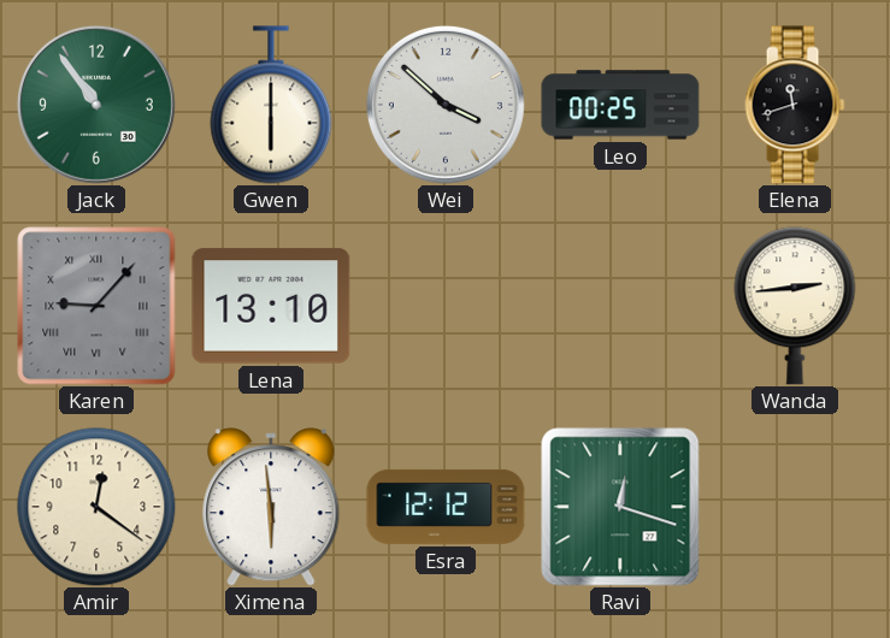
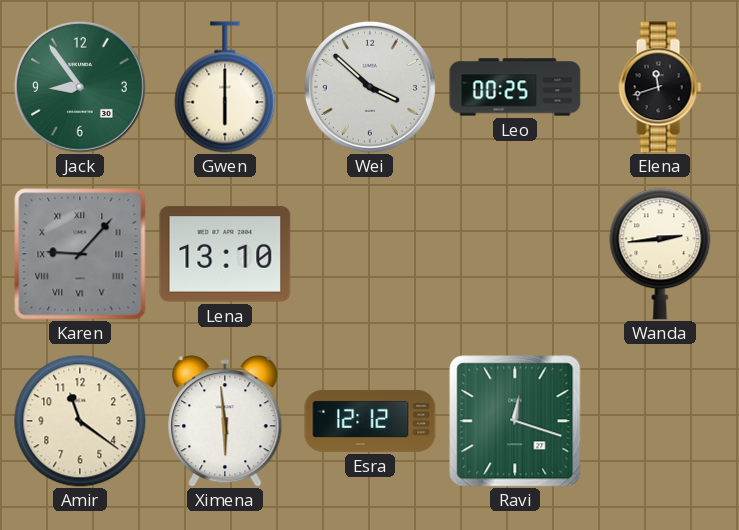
Jack: 10:54 -> 8:54 (80, 87)
Amir: 12:21 -> 11:21 (80, 421)
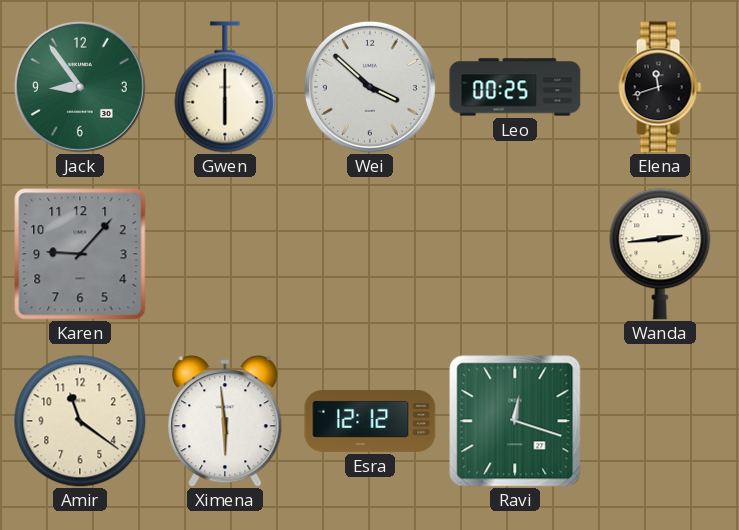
Karen numerals: Roman -> Arabic (80, 254)
Lena: 13:10 -> none (225, 254)
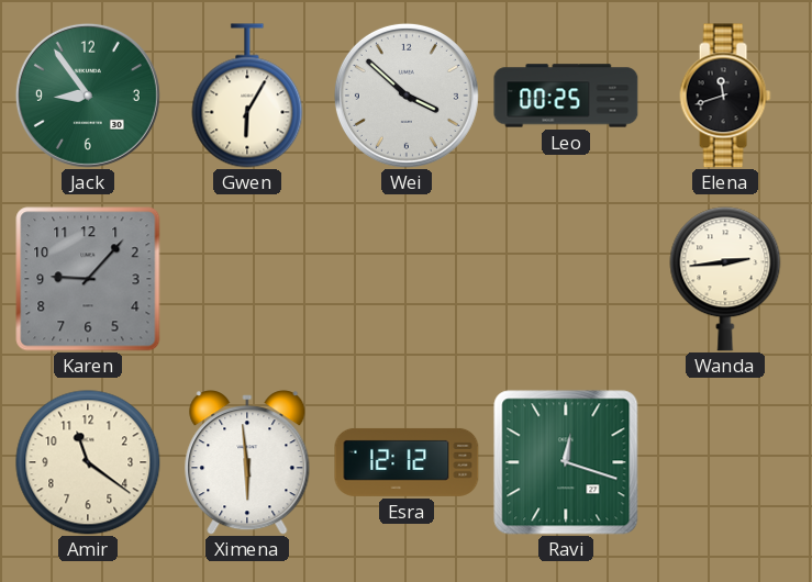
Gwen: 6:00 -> 6:05 (247, 96)
